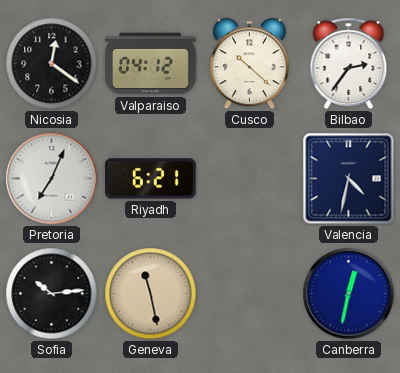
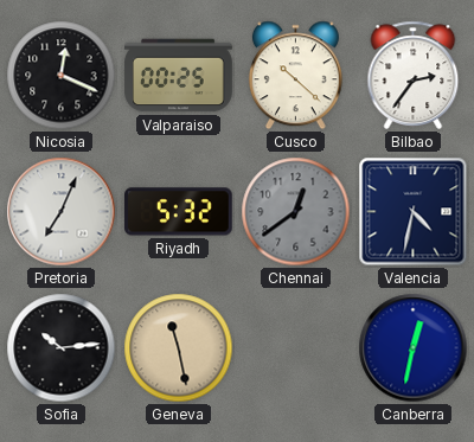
Nicosia: 12:21 -> 12:19 (62, 76)
Valparaiso: 04:12 -> 00:25 (179, 76)
Riyadh: 6:21 -> 5:32 (179, 212)
Chennai: none -> 12:39 (296, 212)
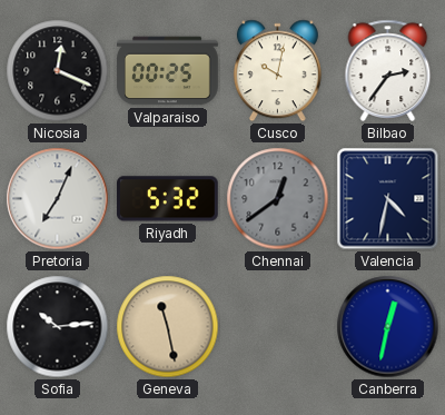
Cusco: 10:22 -> 10:02 (277, 71)
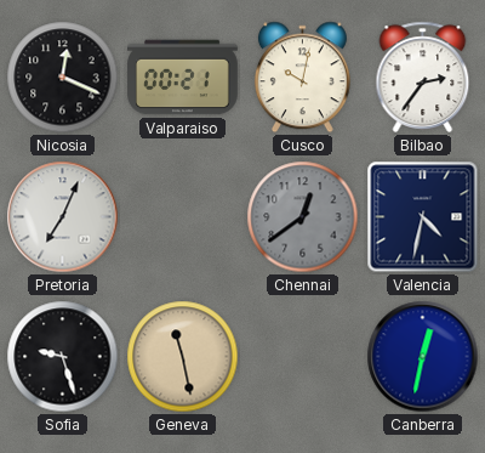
Valparaiso: 00:25 -> 00:21 (183, 78)
Riyadh: 5:32 -> none (168, 199)
Sofia: 10:14 -> 9:27 (63, 357)
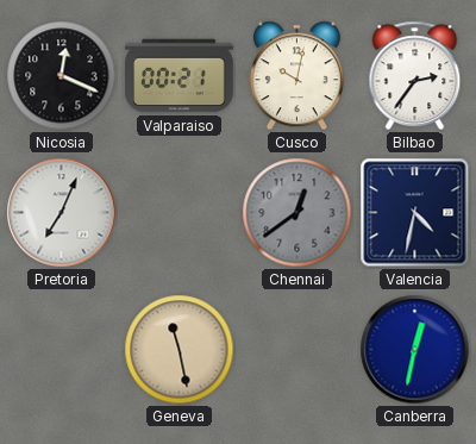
Sofia: 9:27 -> none (63, 357)
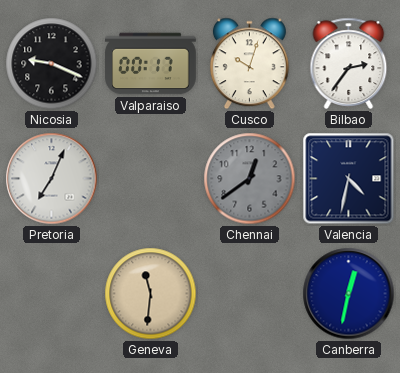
Nicosia: 12:19 -> 9:19 (52, 64)
Valparaiso: 00:21 -> 00:17 (151, 64)
Cusco: 10:02 -> 10:03 (249, 64)
Geneva: 11:28 -> 11:31 (151, 294)
